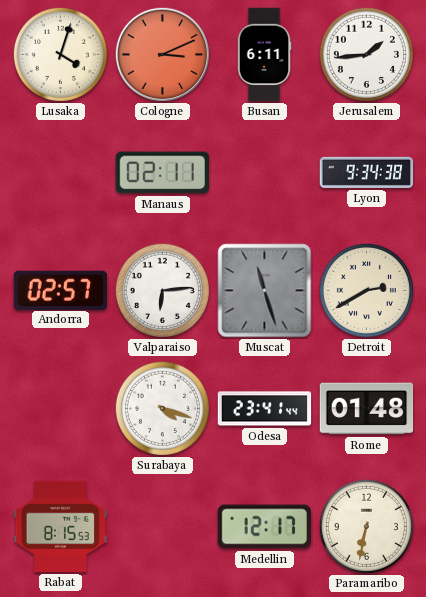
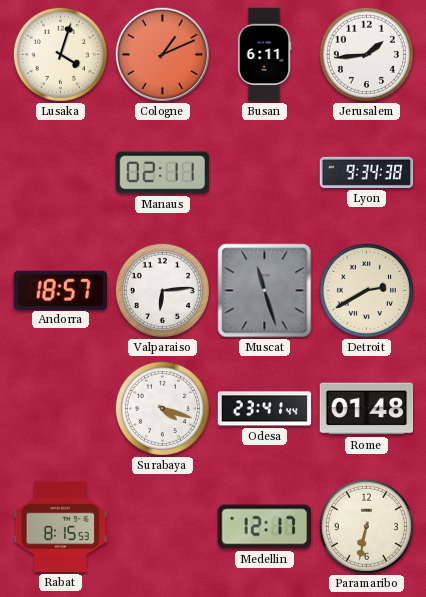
Cologne: 3:11 -> 1:11 (162, 54)
Andorra: 02:57 -> 18:57 (60, 290)
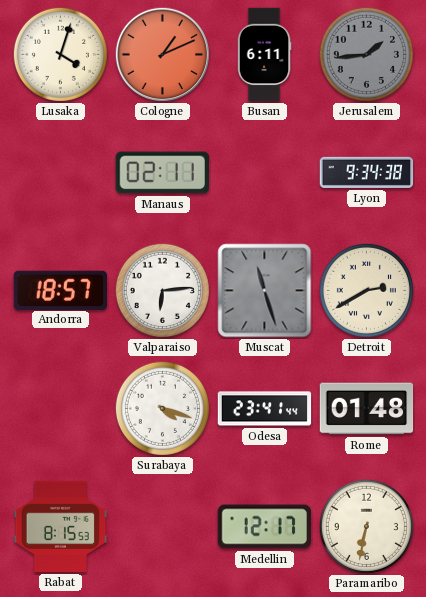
Jerusalem dial: white -> grey (366, 54)
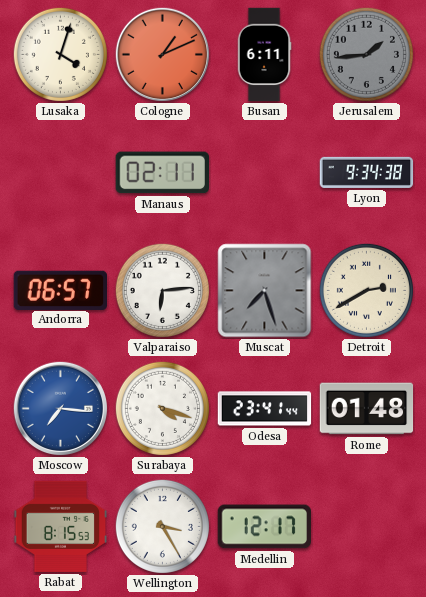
Andorra: 18:57 -> 06:57 (60, 290)
Muscat: 11:27 -> 7:27 (265, 291)
Moscow: none -> 7:16 (60, 408)
Wellington: none -> 3:25 (162, 526)
Paramaribo: 6:32 -> none (366, 526)
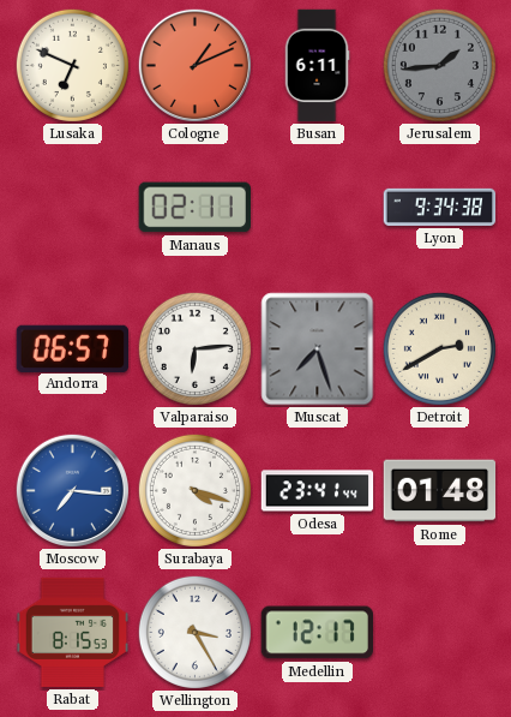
Lusaka: 4:03 -> 6:49 (72, 65)
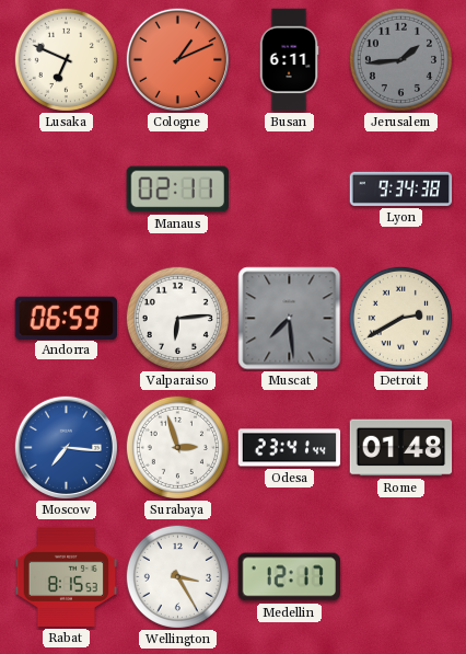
Andorra: 06:57 -> 06:59 (66, 318)
Muscat: 7:27 -> 7:29 (290, 319)
Surabaya: 4:18 -> 2:57 (177, 447)
